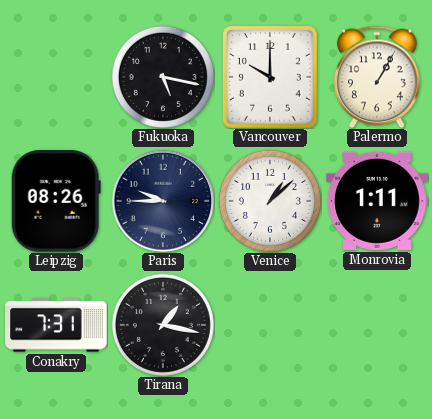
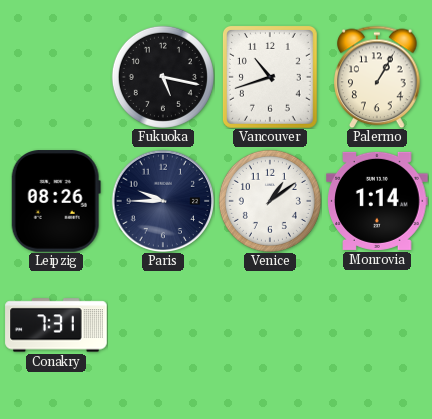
Vancouver: 10:00 -> 10:42 (270, 77)
Venice: 1:08 -> 1:09 (270, 201)
Monrovia: 1:11 -> 1:14 (377, 201)
Tirana: 1:17 -> none (163, 325)
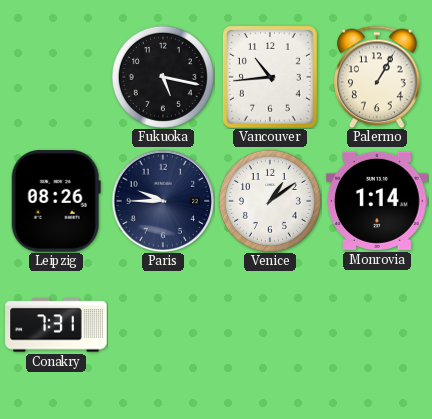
Vancouver: 10:42 -> 10:44 (270, 77)
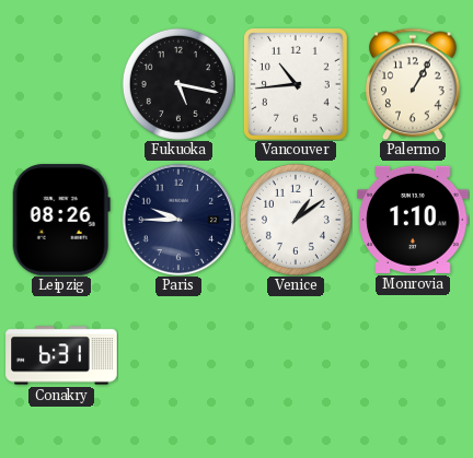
Monrovia: 1:14 -> 1:10 (413, 220)
Conakry: 7:31 -> 6:31 (61, 355)
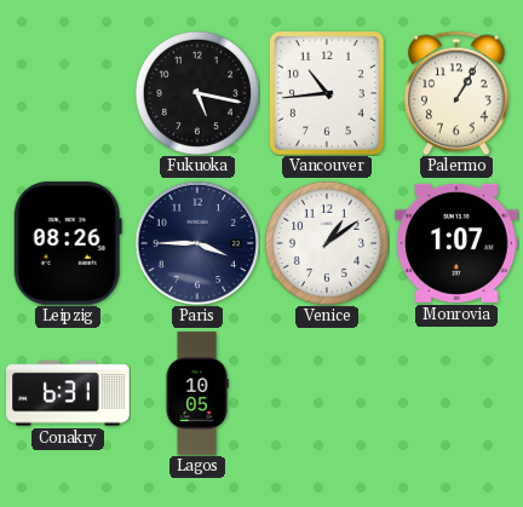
Paris: 9:45 -> 3:45 (197, 243)
Monrovia: 1:10 -> 1:07 (456, 243)
Lagos: none -> 10:05 (197, 393)
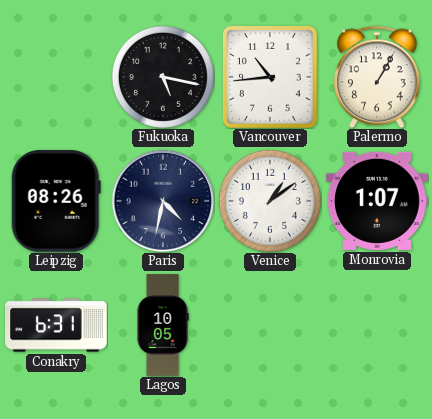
Paris: 3:45 -> 4:32 (163, 201)
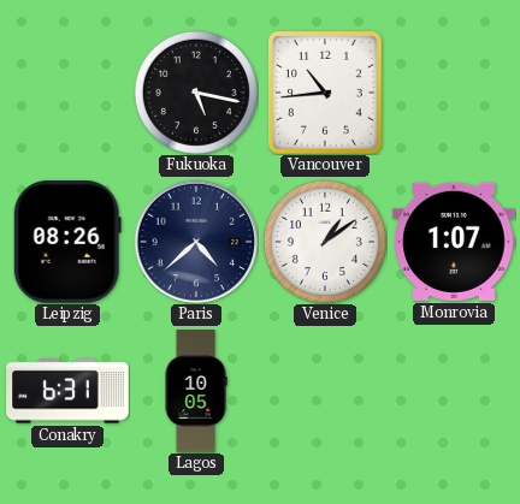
Palermo: 1:05 -> none (377, 77)
Paris: 4:32 -> 4:38 (196, 242)
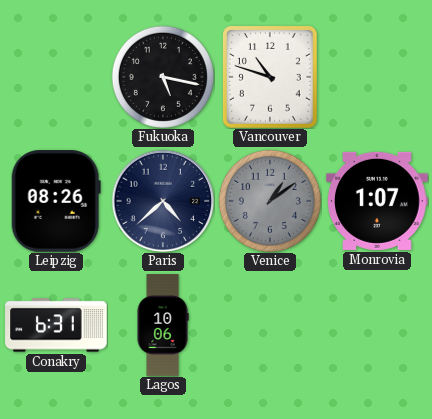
Vancouver: 10:44 -> 10:48 (270, 77)
Venice dial: white -> grey (270, 201)
Lagos: 10:05 -> 10:06 (163, 325)
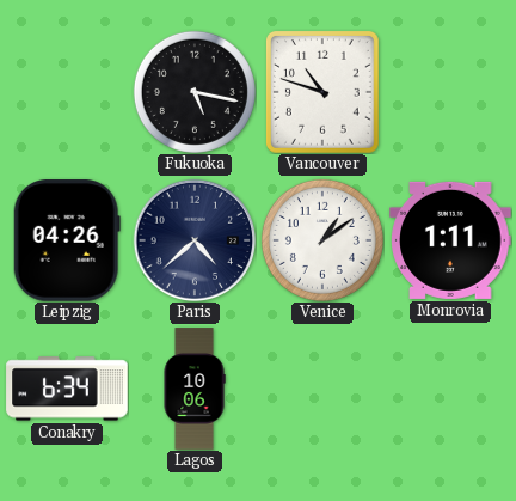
Leipzig: 08:26 -> 04:26 (67, 240)
Venice dial: grey -> white (322, 240)
Monrovia: 1:07 -> 1:11 (450, 240)
Conakry: 6:31 -> 6:34 (67, 389)
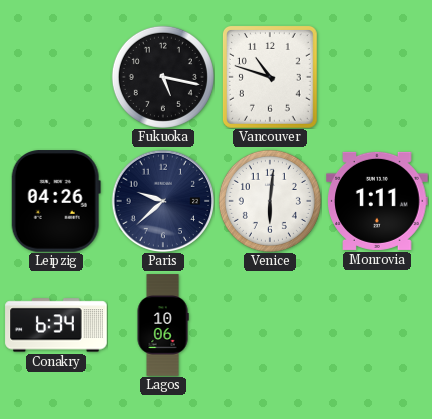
Paris: 4:38 -> 9:38 (163, 201)
Venice: 1:09 -> 6:01 (270, 201)
